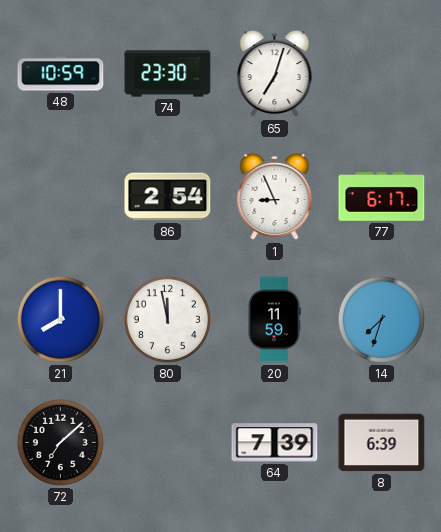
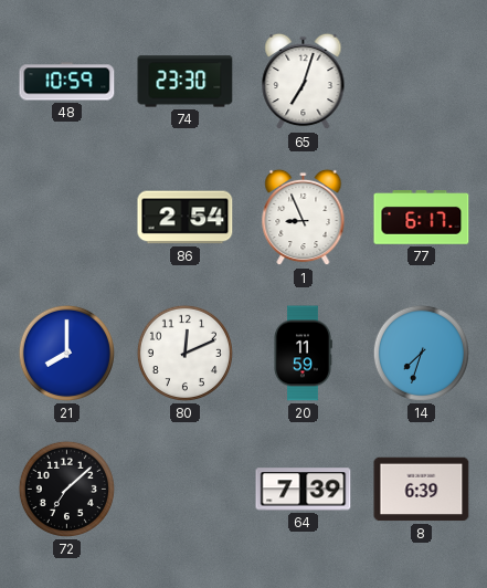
80: 11:58 -> 12:11 (184, 353)
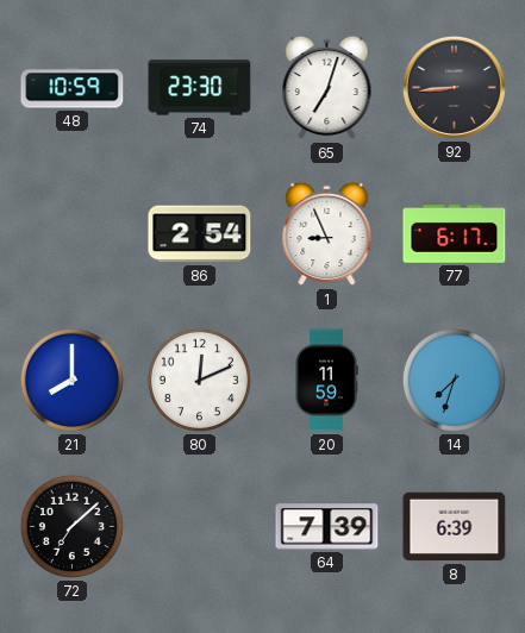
92: none -> 8:44 (454, 87)
